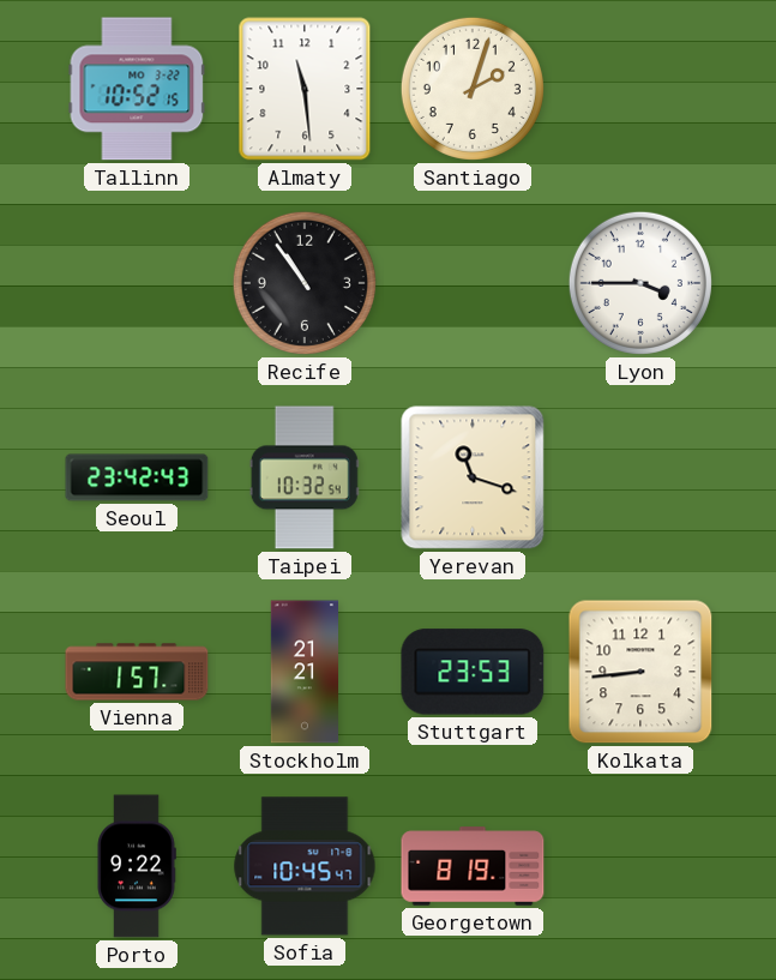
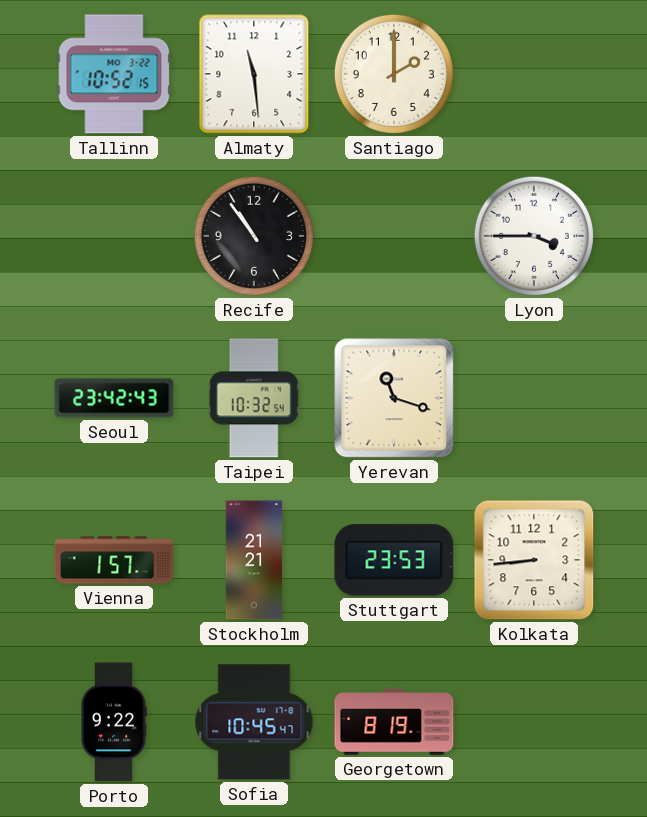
Santiago: 2:03 -> 2:00 (394, 74)
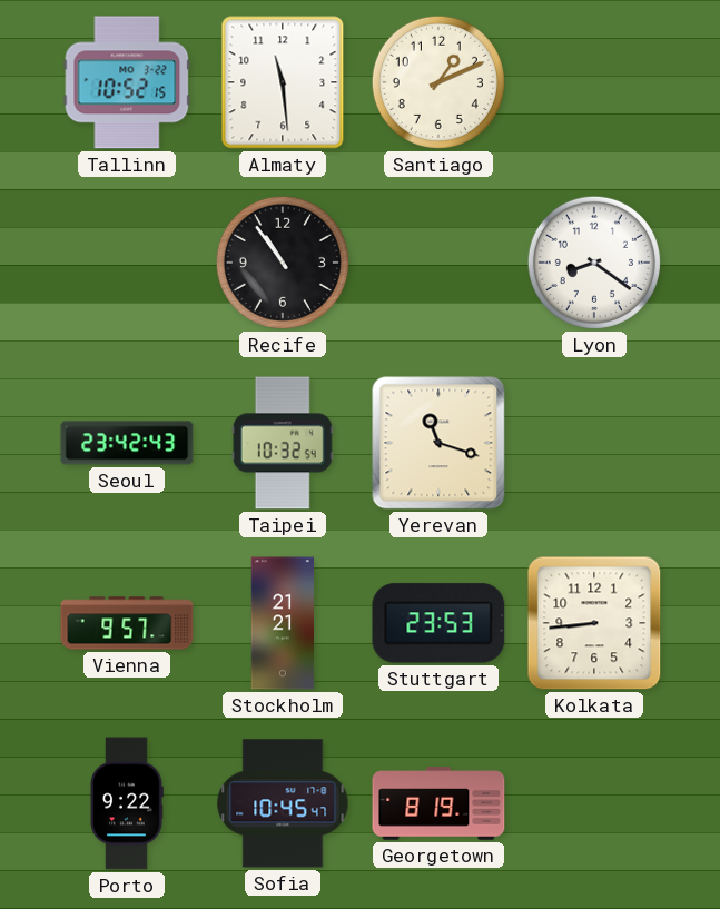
Santiago: 2:00 -> 1:11 (438, 82)
Lyon: 3:45 -> 8:21 (594, 263)
Vienna: 1:57 -> 9:57 (127, 623)
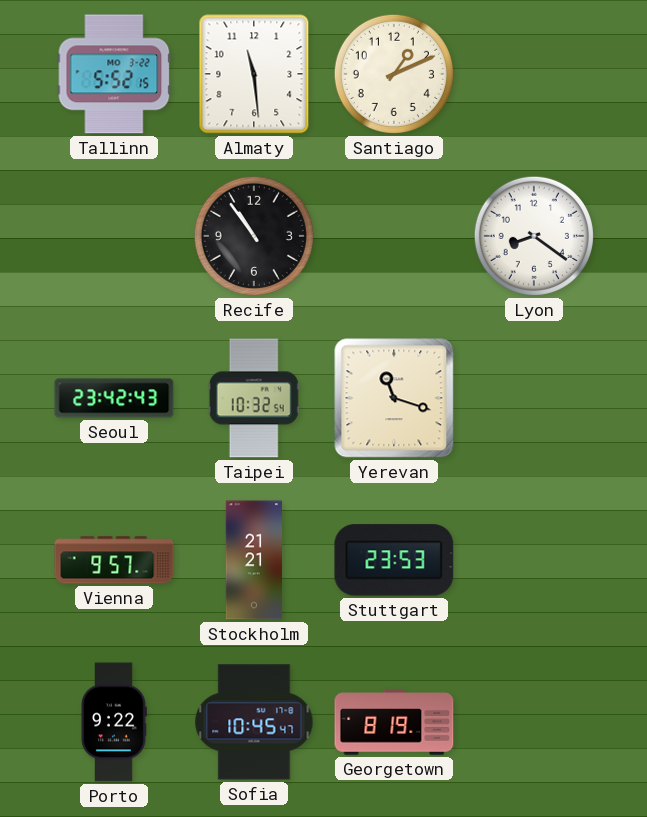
Tallinn: 10:52 -> 5:52 (114, 74)
Kolkata: 8:44 -> none (594, 623)
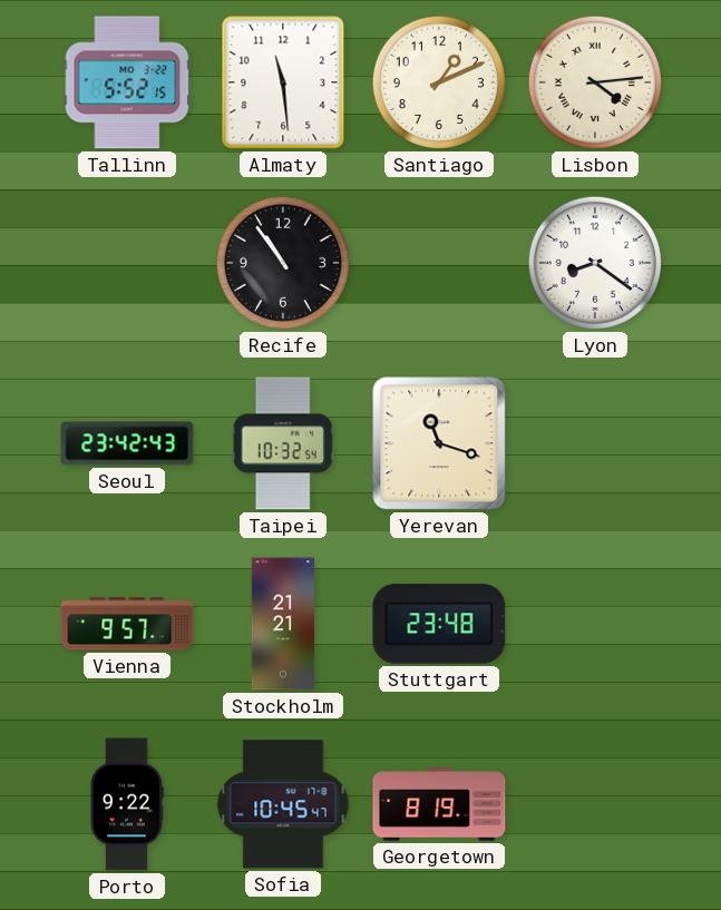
Lisbon: none -> 4:14 (595, 82)
Stuttgart: 23:53 -> 23:48 (439, 624)
